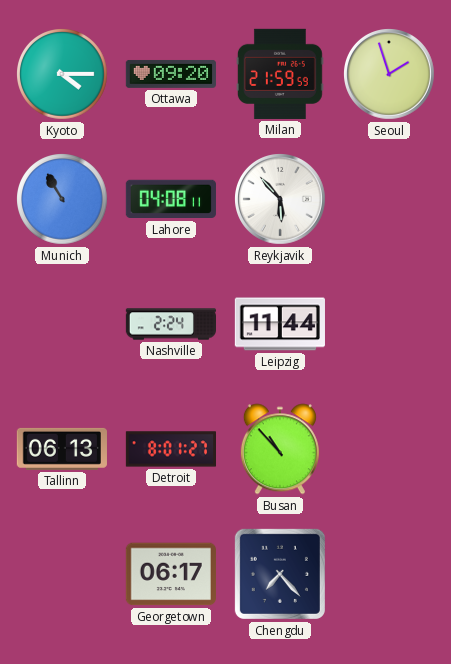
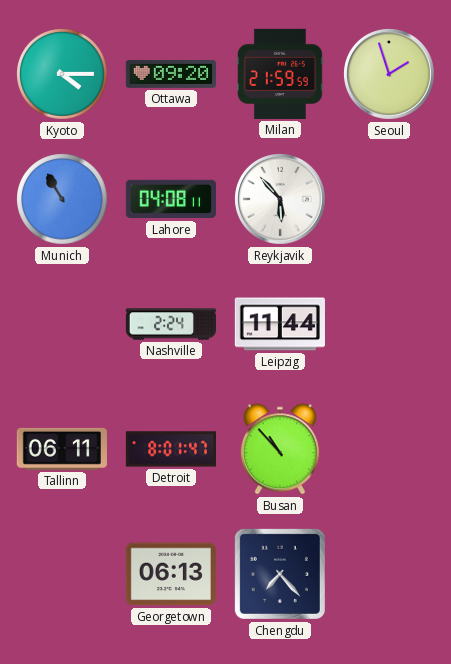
Tallinn: 06:13 -> 06:11 (62, 449)
Detroit: 8:01:27 -> 8:01:47 (170, 449)
Georgetown: 06:17 -> 06:13 (171, 574)
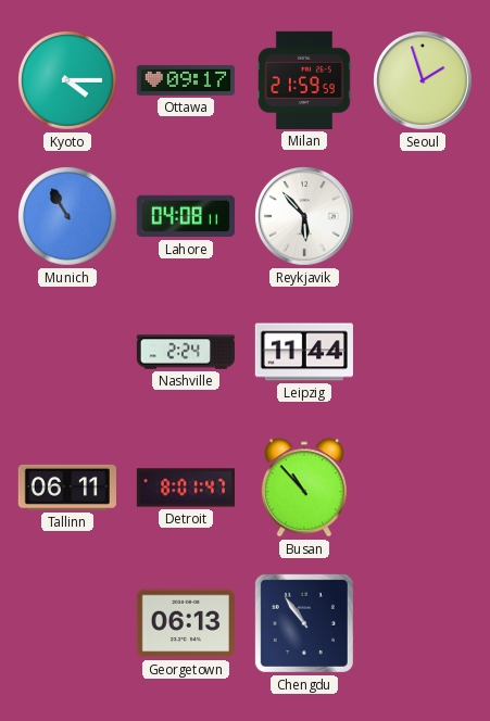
Ottawa: 09:20 -> 09:17 (185, 80)
Chengdu: 7:23 -> 10:54 (304, 623)
